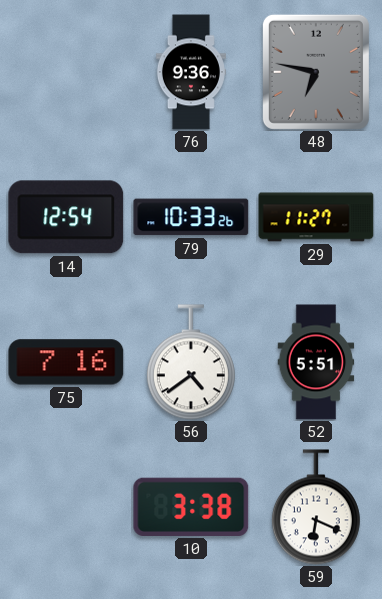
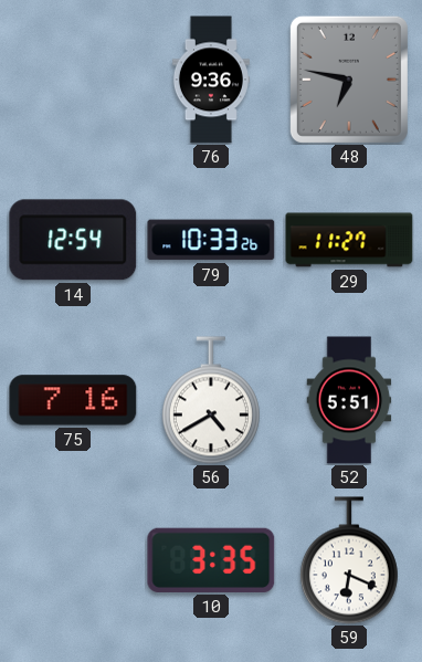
56: 4:39 -> 4:40 (211, 400)
10: 3:38 -> 3:35 (211, 560)
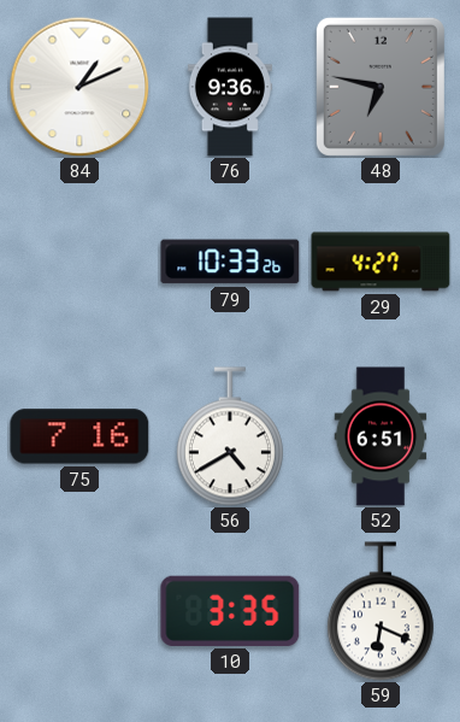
84: none -> 1:11 (79, 87)
14: 12:54 -> none (73, 240)
29: 11:27 -> 4:27 (381, 262)
52: 5:51 -> 6:51 (381, 436)
